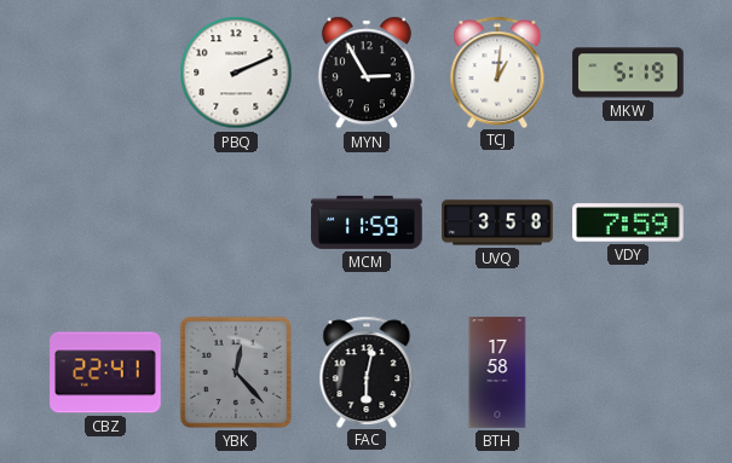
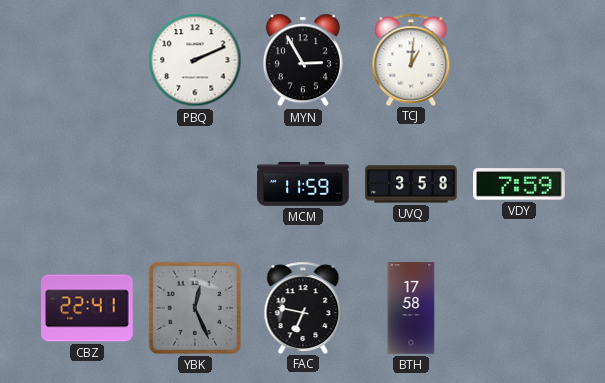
MKW: 5:19 -> none (628, 73)
YBK: 12:23 -> 12:26 (195, 308)
FAC: 6:02 -> 6:47 (303, 307)
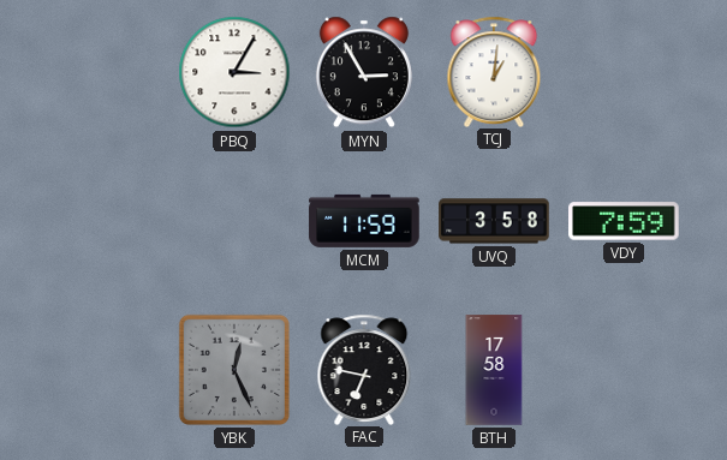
PBQ: 2:11 -> 3:05 (234, 72)
CBZ: 22:41 -> none (87, 308)
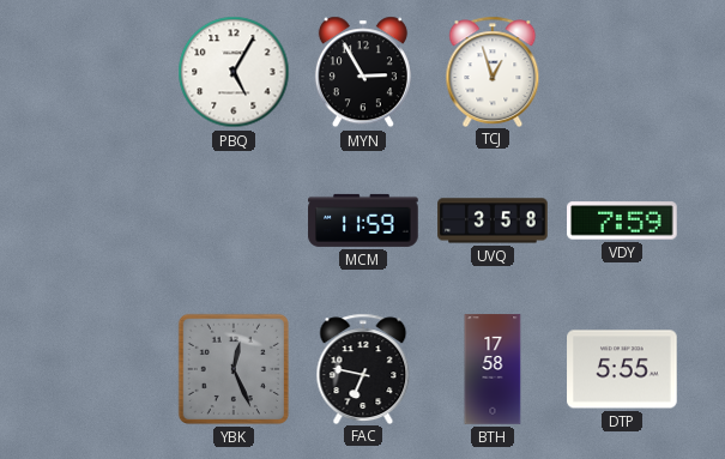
PBQ: 3:05 -> 5:05 (234, 72)
TCJ: 1:01 -> 12:57 (493, 71)
DTP: none -> 5:55 (622, 369)
